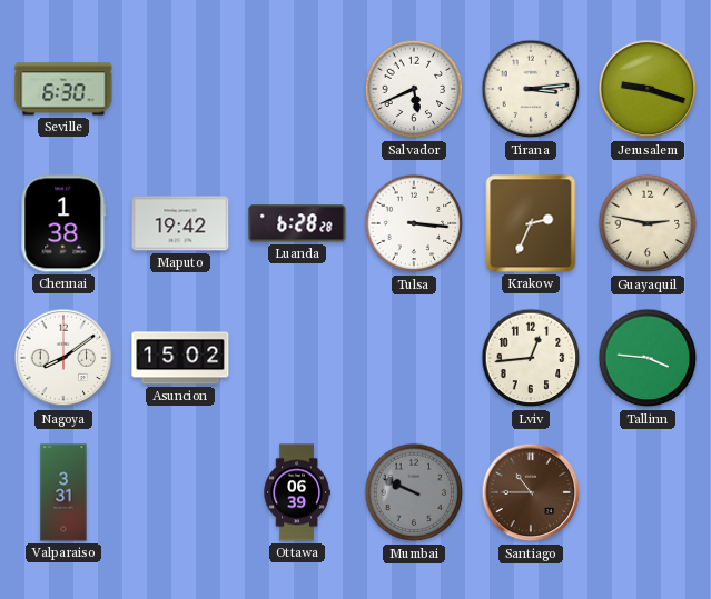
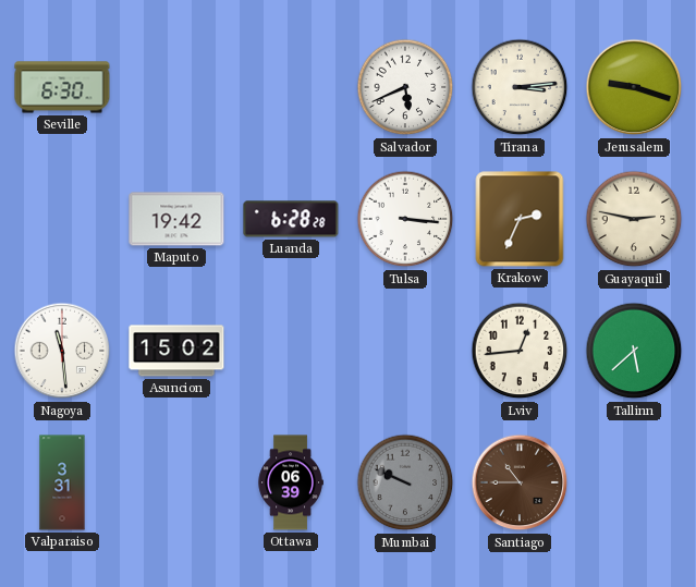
Chennai: 1:38 -> none (63, 223)
Nagoya: 8:09 -> 11:29 (62, 351)
Tallinn: 3:46 -> 5:38 (634, 351)
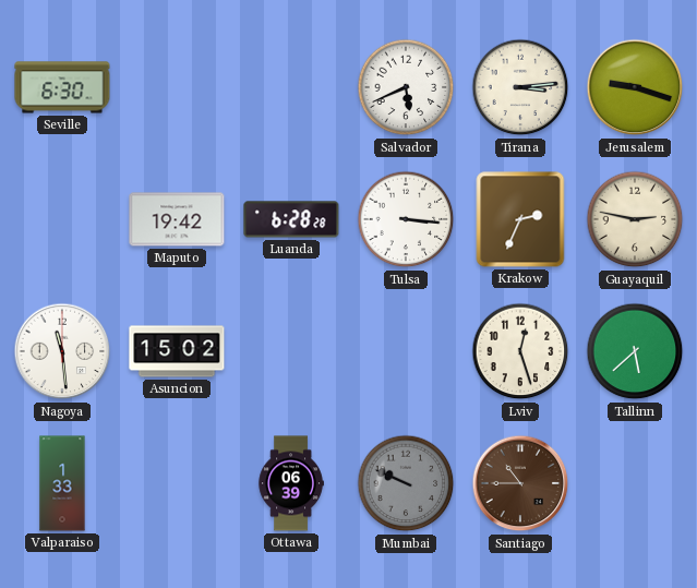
Lviv: 12:44 -> 12:27 (520, 351)
Valparaiso: 3:31 -> 1:33 (62, 483)
